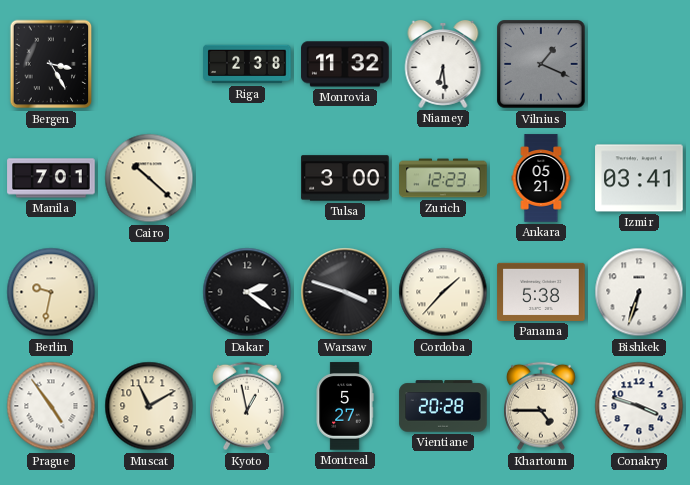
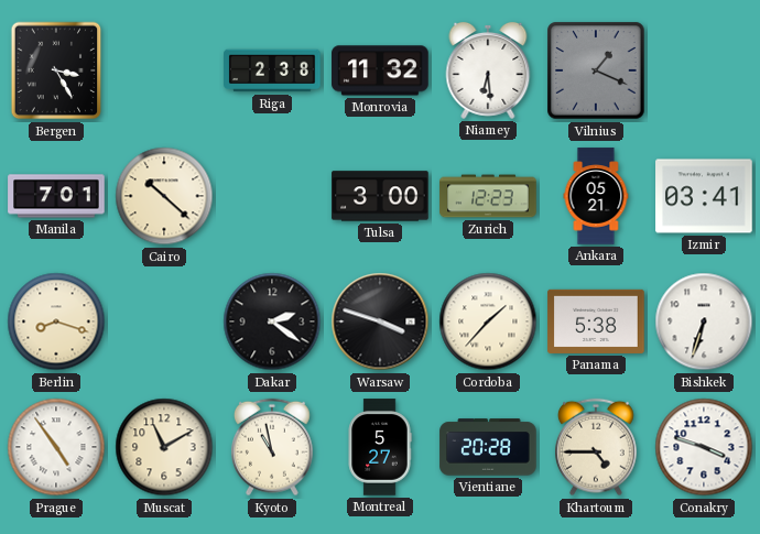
Berlin: 9:32 -> 8:18 (56, 322)
Kyoto: 12:58 -> 10:58 (273, 447)
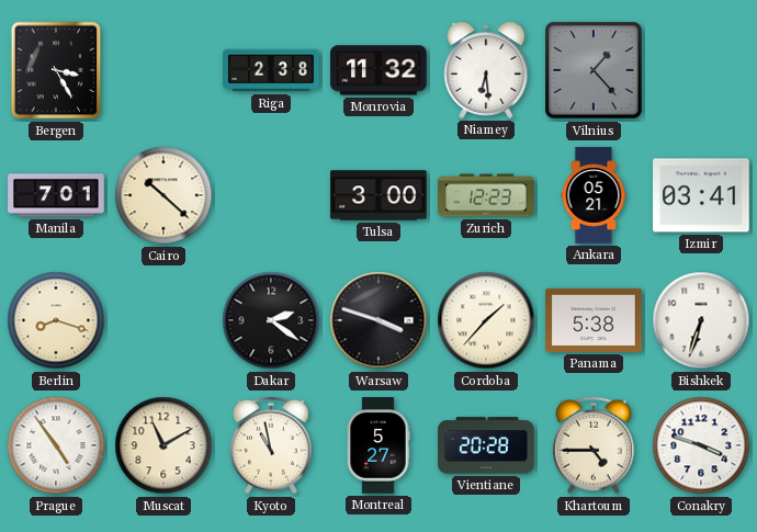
Vilnius: 1:19 -> 1:23 (594, 70)
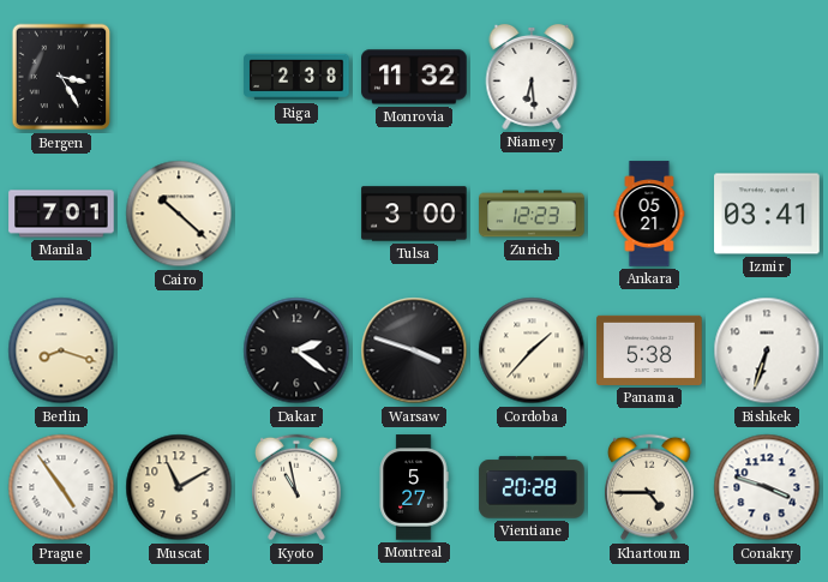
Vilnius: 1:23 -> none (594, 70)
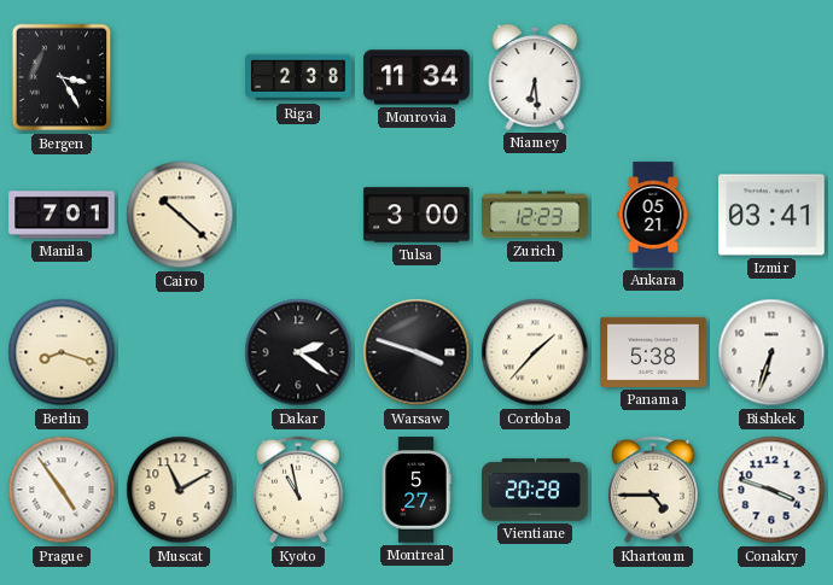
Monrovia: 11:32 -> 11:34 (416, 77)
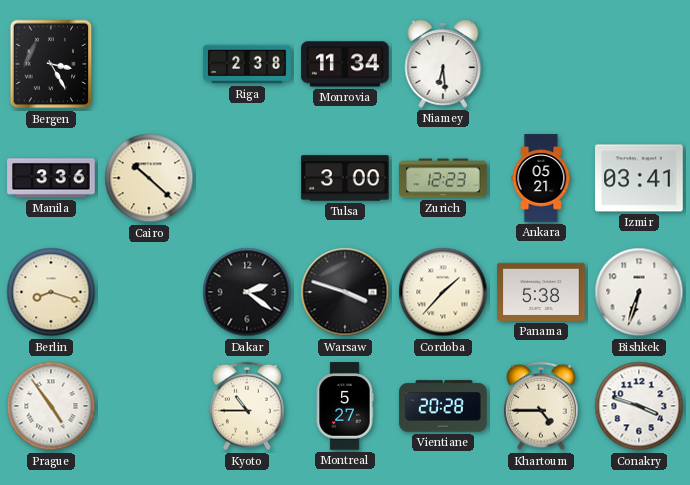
Manila: 7:01 -> 3:36 (51, 178)
Muscat: 11:10 -> none (180, 490)
Kyoto: 10:58 -> 10:45 (248, 406)
